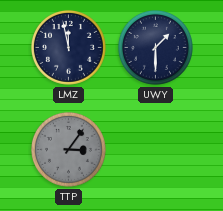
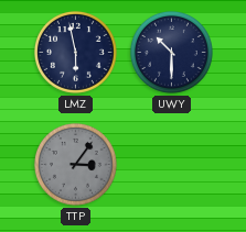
LMZ: 11:58 -> 5:58 (75, 52)
UWY: 1:30 -> 10:30 (171, 52)
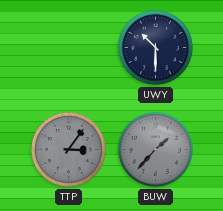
LMZ: 5:58 -> none (75, 52)
BUW: none -> 1:37 (155, 149)
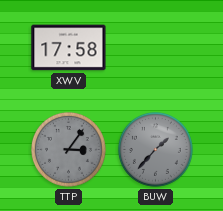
XWV: none -> 17:58 (69, 48)
UWY: 10:30 -> none (155, 47)
